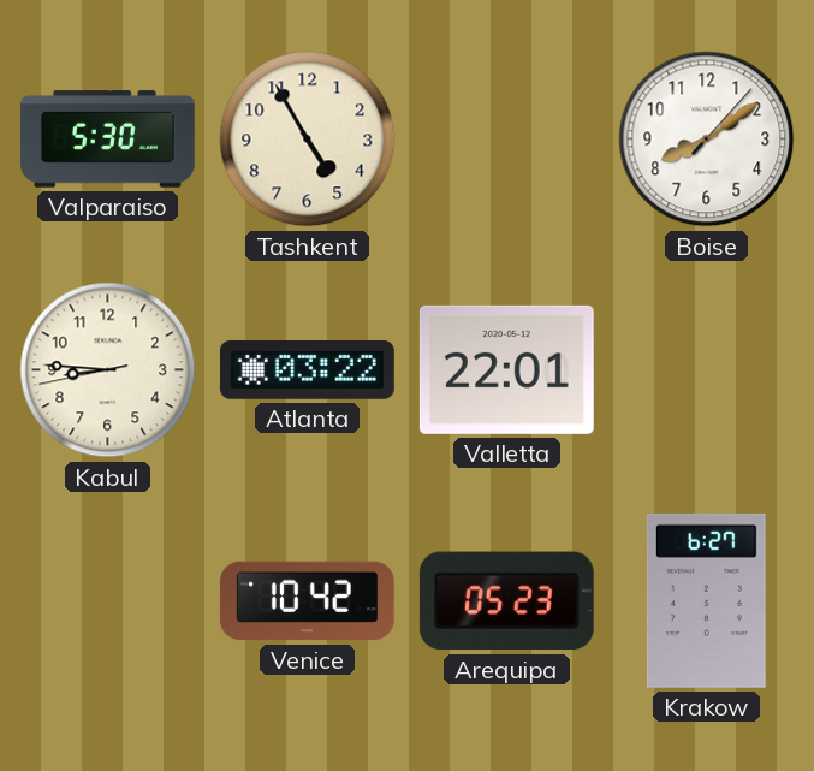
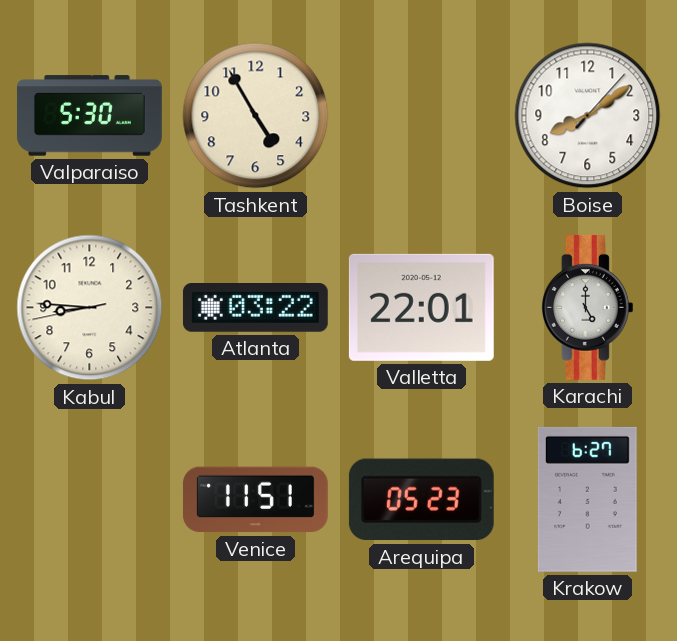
Karachi: none -> 5:00 (587, 307)
Venice: 10:42 -> 11:51 (255, 500)
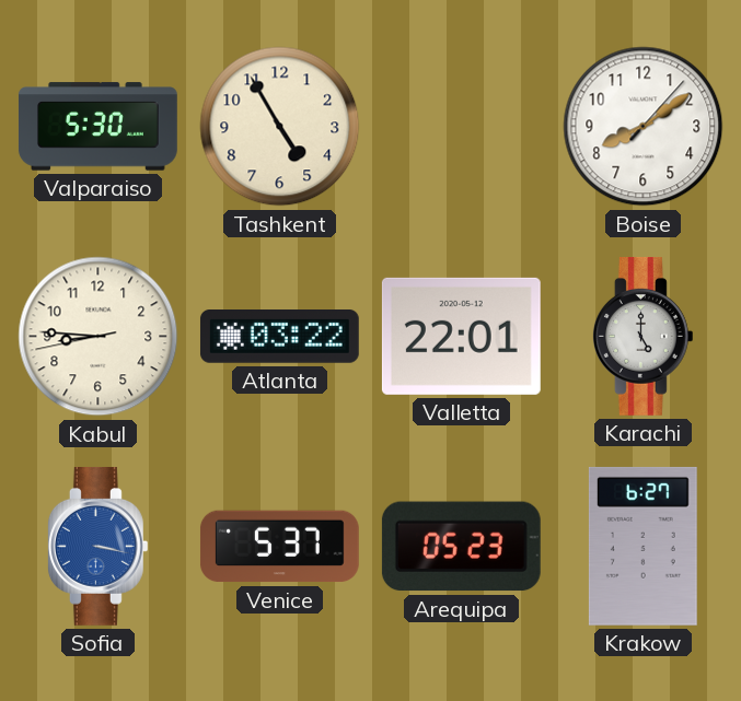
Sofia: none -> 3:17 (97, 546)
Venice: 11:51 -> 5:37 (279, 547)
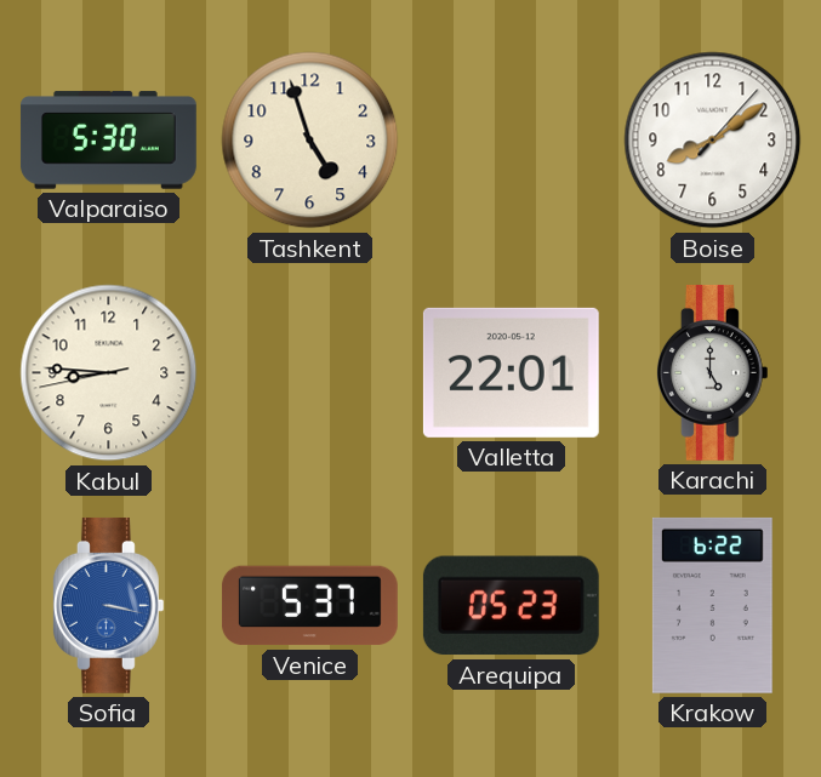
Tashkent: 4:55 -> 4:57 (310, 141)
Atlanta: 03:22 -> none (279, 337)
Krakow: 6:27 -> 6:22 (712, 605)
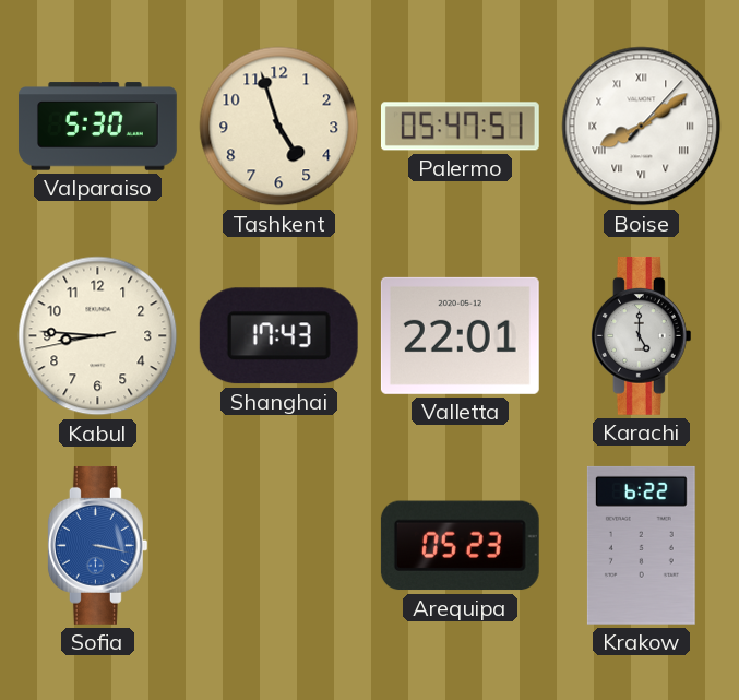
Palermo: none -> 05:47 (460, 127)
Boise numerals: Arabic -> Roman (642, 127)
Shanghai: none -> 17:43 (278, 336)
Venice: 5:37 -> none (309, 606)
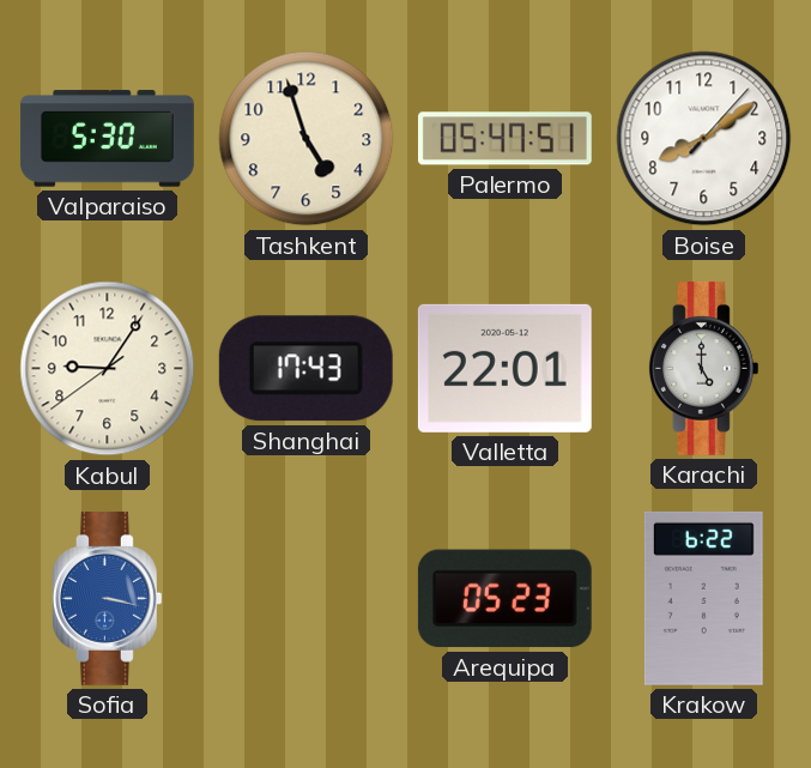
Boise numerals: Roman -> Arabic (704, 139)
Kabul: 8:45 -> 9:05 (108, 369)
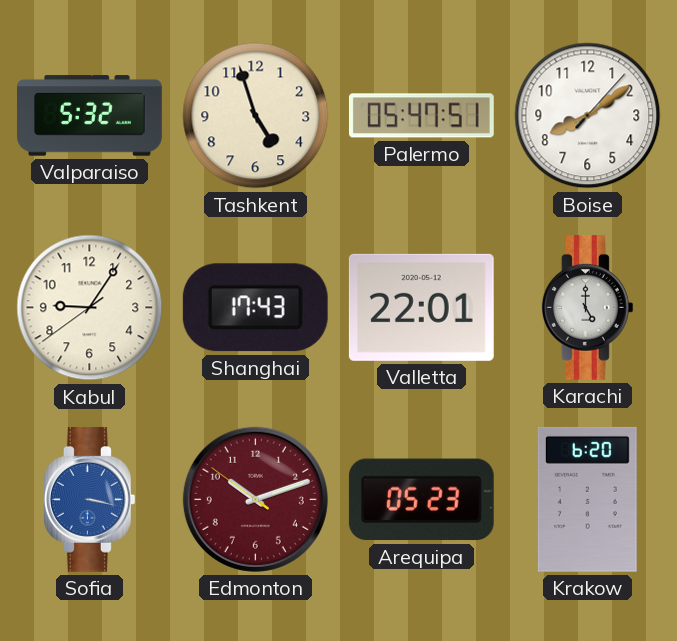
Valparaiso: 5:30 -> 5:32 (89, 116)
Edmonton: none -> 10:11 (255, 499)
Krakow: 6:22 -> 6:20 (587, 499)
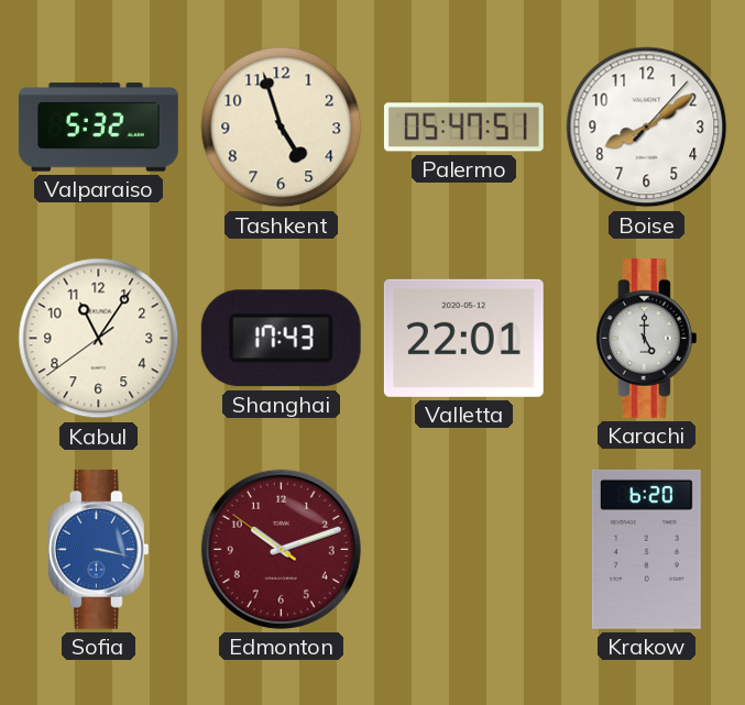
Kabul: 9:05 -> 11:05 (99, 339)
Arequipa: 05:23 -> none (421, 500)
